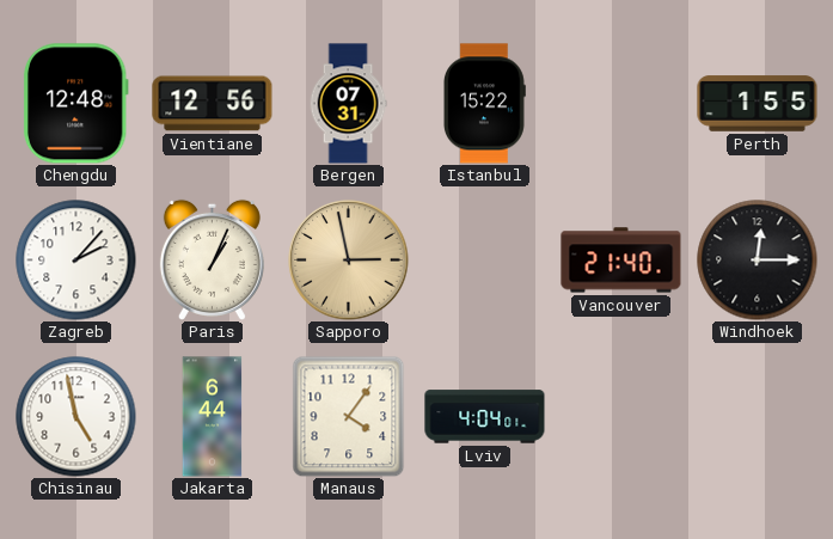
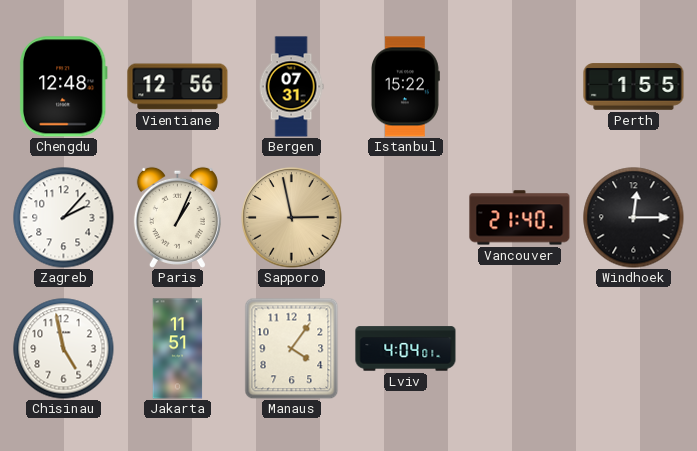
Jakarta: 6:44 -> 11:51 (178, 349)
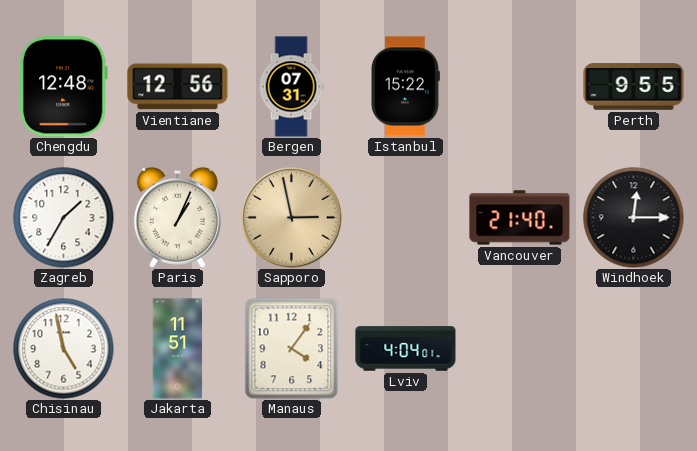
Perth: 1:55 -> 9:55 (634, 87)
Zagreb: 2:07 -> 1:35 (64, 218)
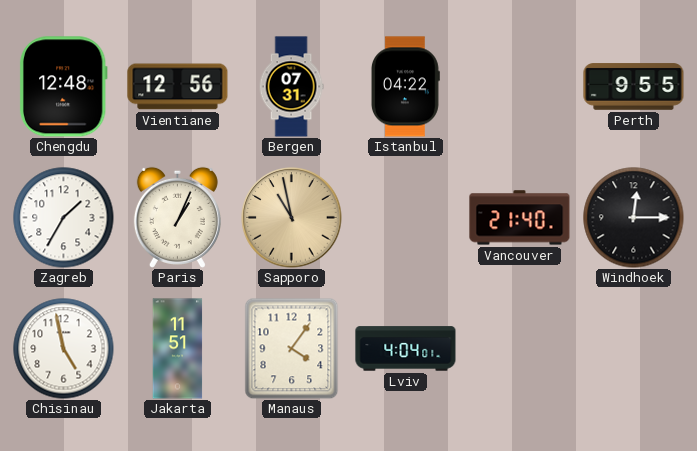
Istanbul: 15:22 -> 04:22 (405, 87)
Sapporo: 2:58 -> 10:58 (292, 218)
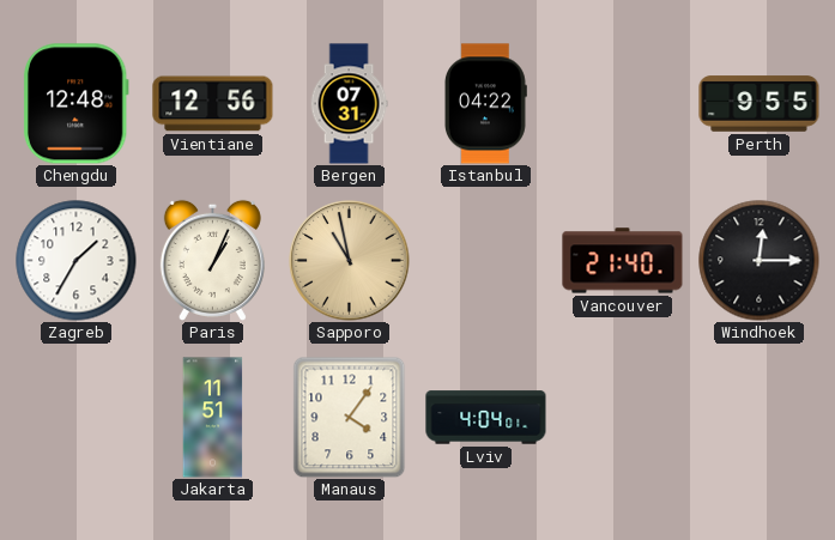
Chisinau: 4:58 -> none (64, 349)
